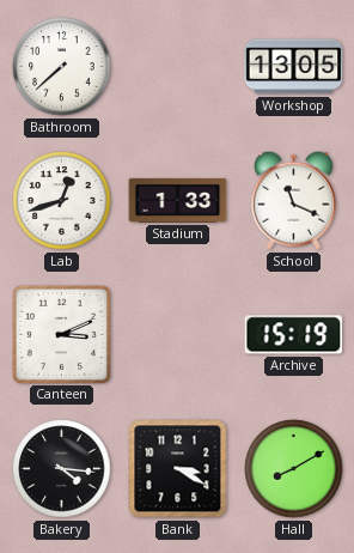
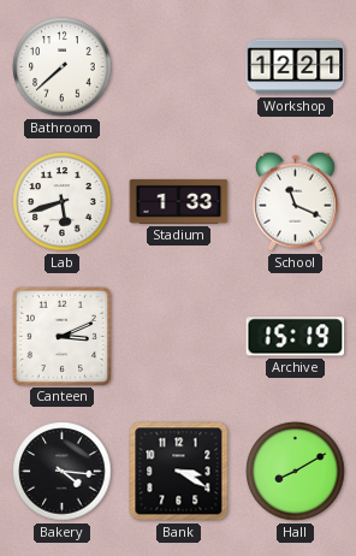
Workshop: 13:05 -> 12:21 (296, 67)
Lab: 12:42 -> 5:42 (63, 202)
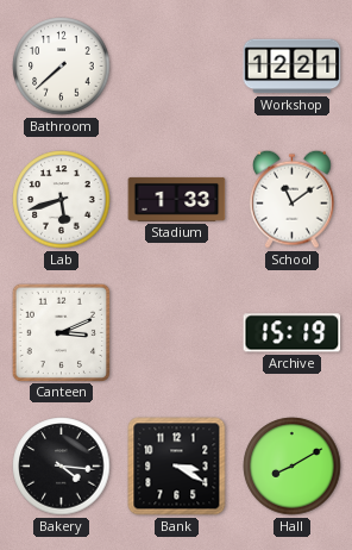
School: 11:19 -> 11:09 (291, 199)
